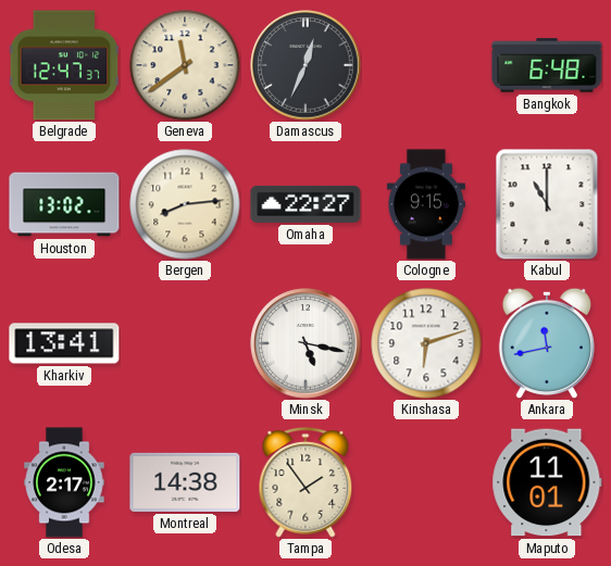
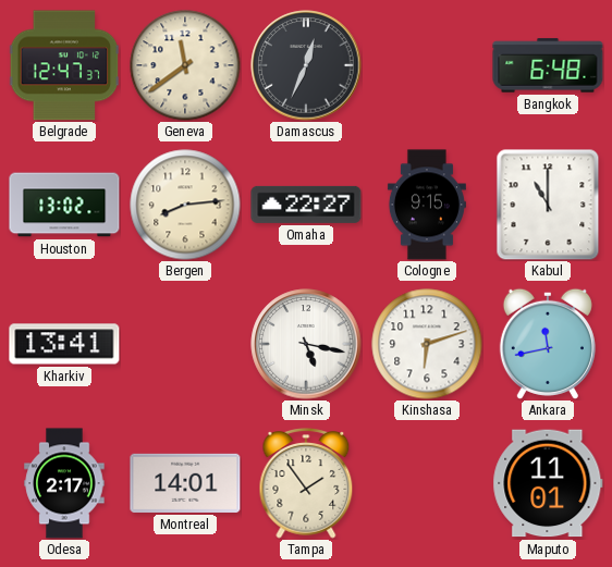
Montreal: 14:38 -> 14:01 (185, 483)
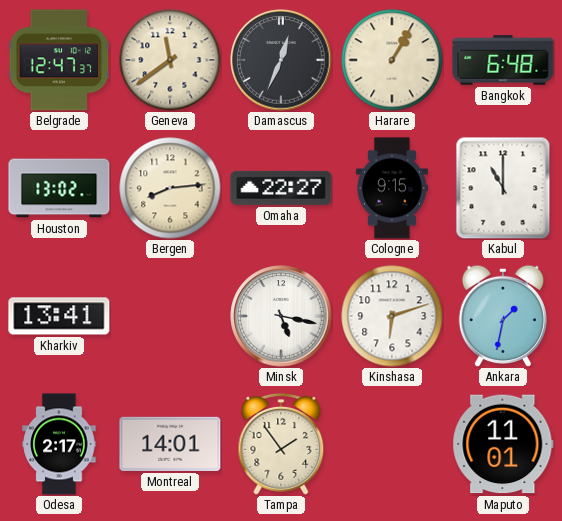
Harare: none -> 1:05 (392, 60)
Ankara: 11:43 -> 1:32 (503, 316)
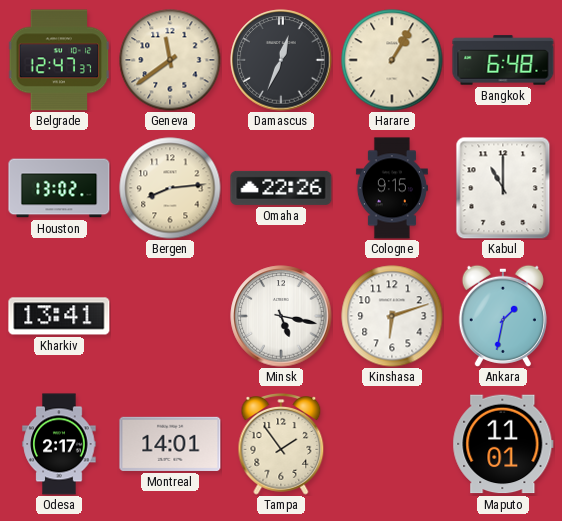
Omaha: 22:27 -> 22:26 (281, 188)
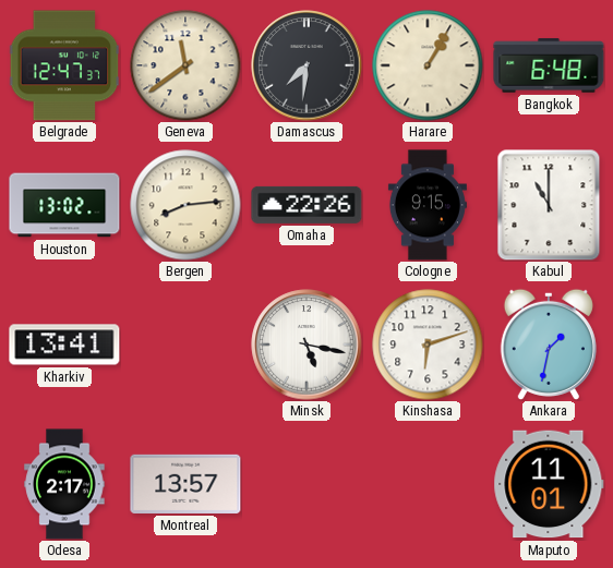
Damascus: 12:34 -> 7:31 (306, 65)
Montreal: 14:01 -> 13:57 (185, 484)
Tampa: 1:54 -> none (281, 445)
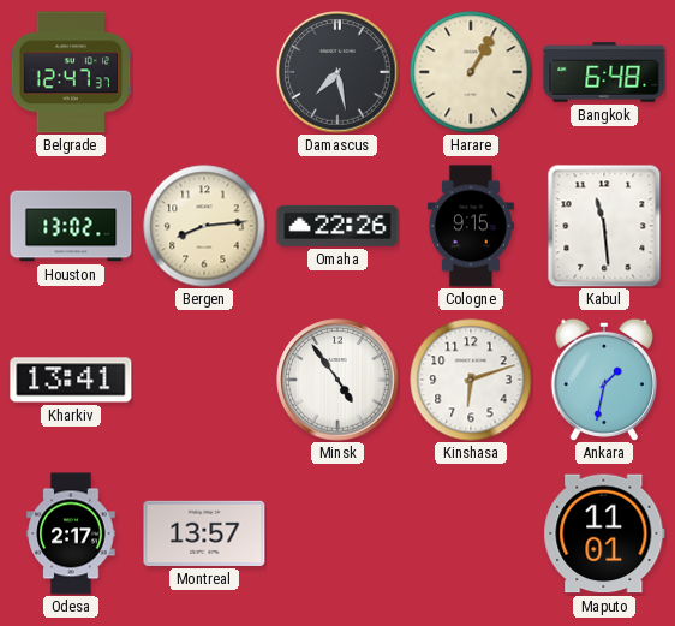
Geneva: 11:39 -> none (185, 65)
Damascus: 7:31 -> 7:28 (337, 72)
Kabul: 11:00 -> 11:29 (604, 226)
Minsk: 5:17 -> 4:54 (337, 380)
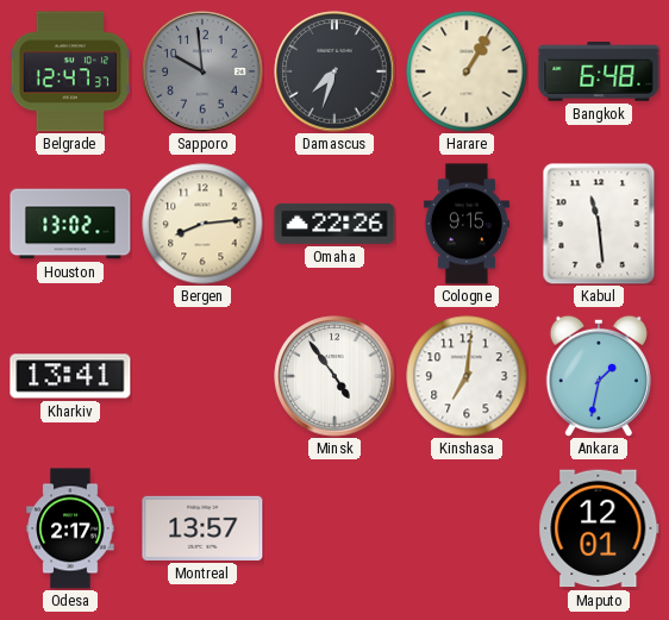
Sapporo: none -> 9:59 (202, 71)
Damascus: 7:28 -> 7:33 (334, 71)
Kinshasa: 6:12 -> 7:01 (467, 376)
Maputo: 11:01 -> 12:01 (599, 528)
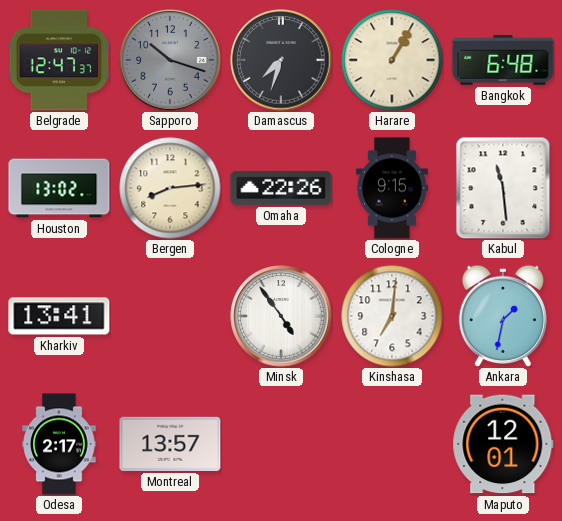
Sapporo: 9:59 -> 10:18 (170, 60)
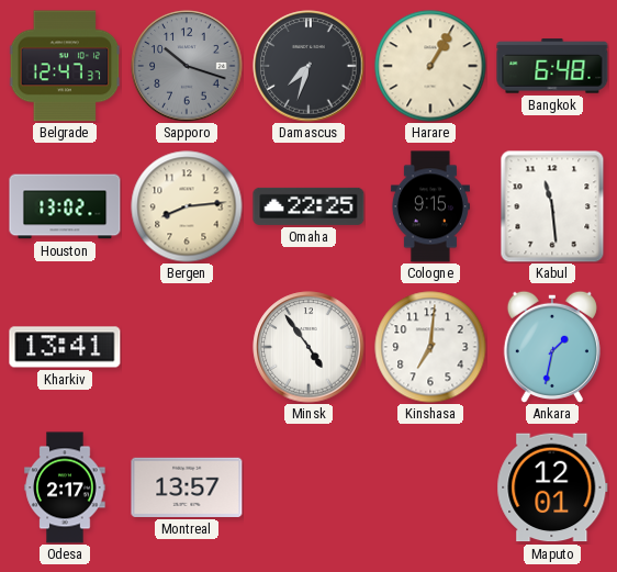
Omaha: 22:26 -> 22:25 (308, 206)
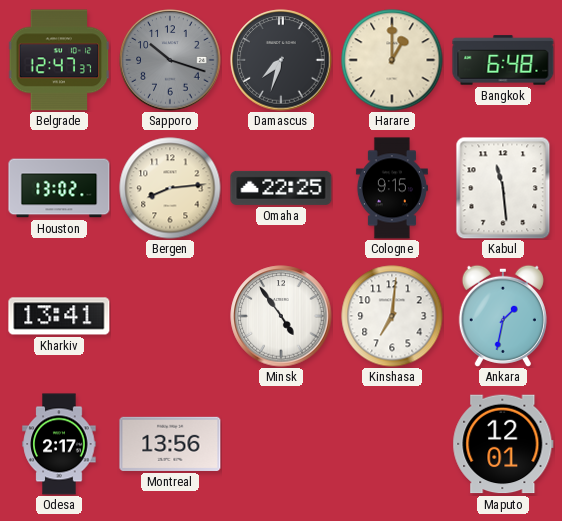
Harare: 1:05 -> 1:00 (392, 60)
Montreal: 13:57 -> 13:56 (170, 444)
